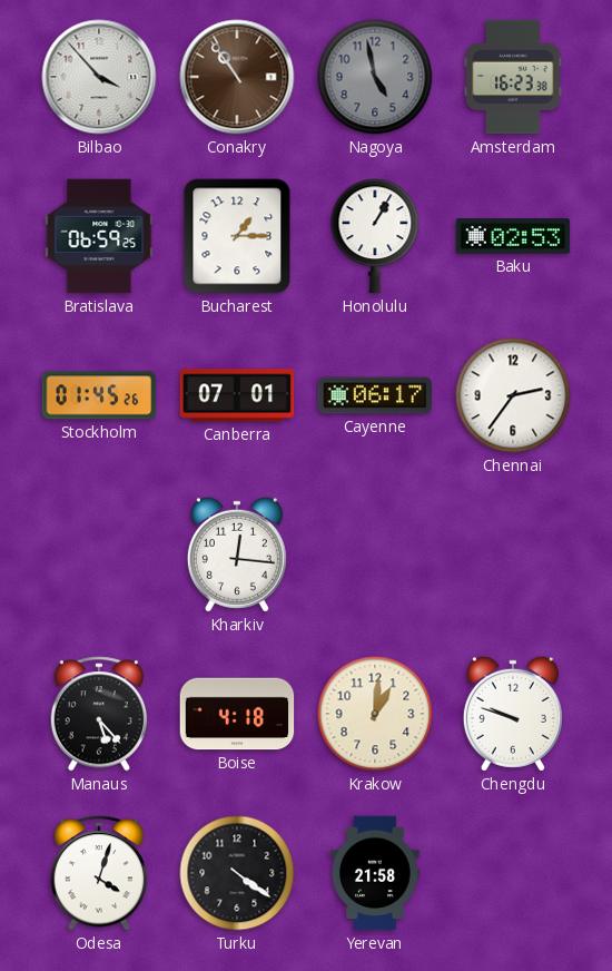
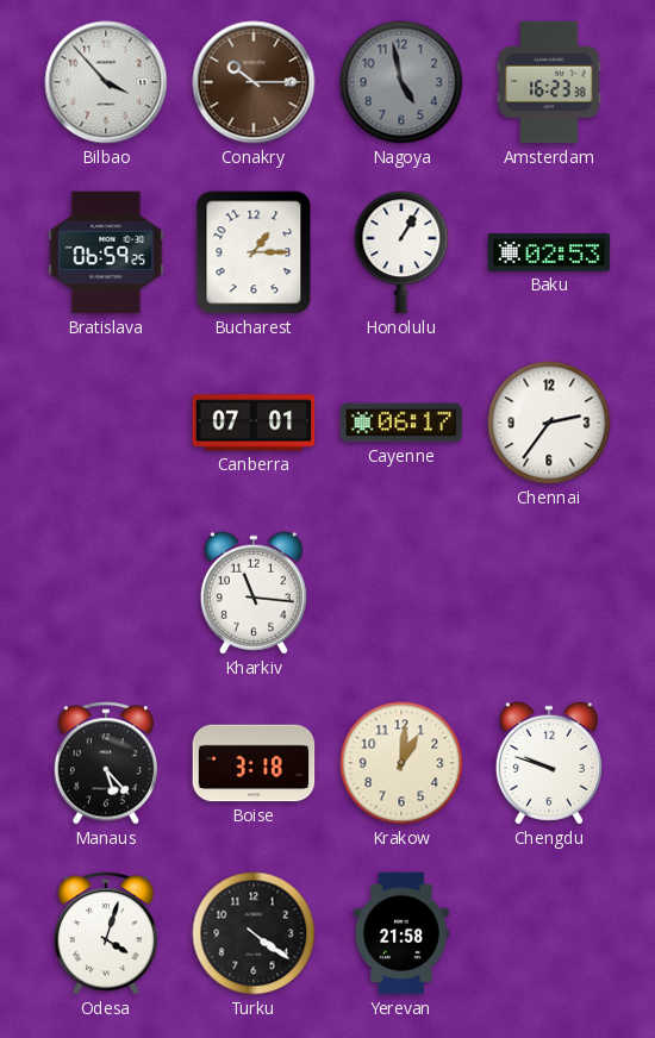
Conakry: 10:54 -> 10:15 (254, 82)
Stockholm: 01:45 -> none (99, 395)
Kharkiv: 12:16 -> 11:16 (254, 593)
Boise: 4:18 -> 3:18 (254, 763)
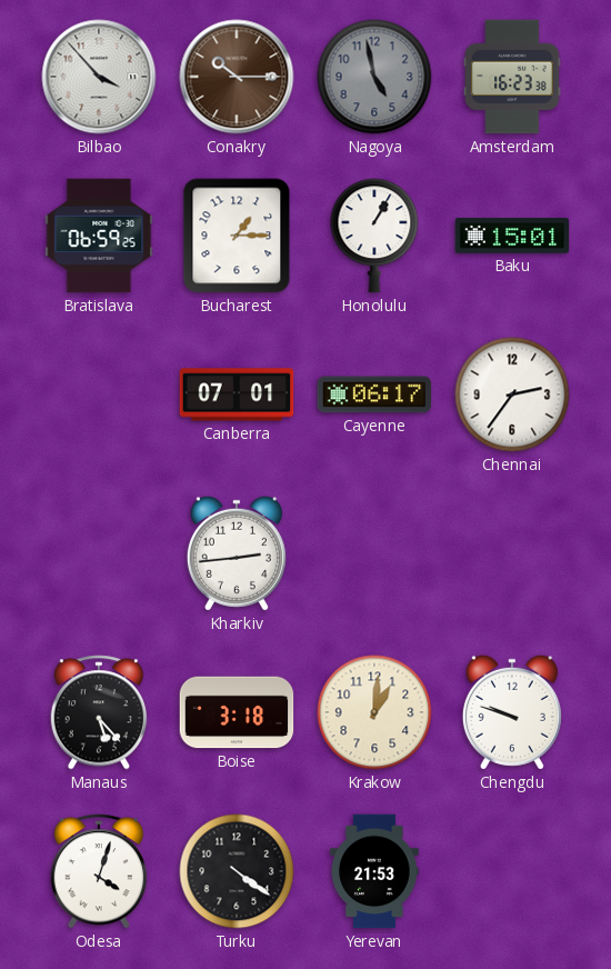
Baku: 02:53 -> 15:01 (512, 236)
Kharkiv: 11:16 -> 2:44 (237, 553)
Yerevan: 21:58 -> 21:53 (374, 871)
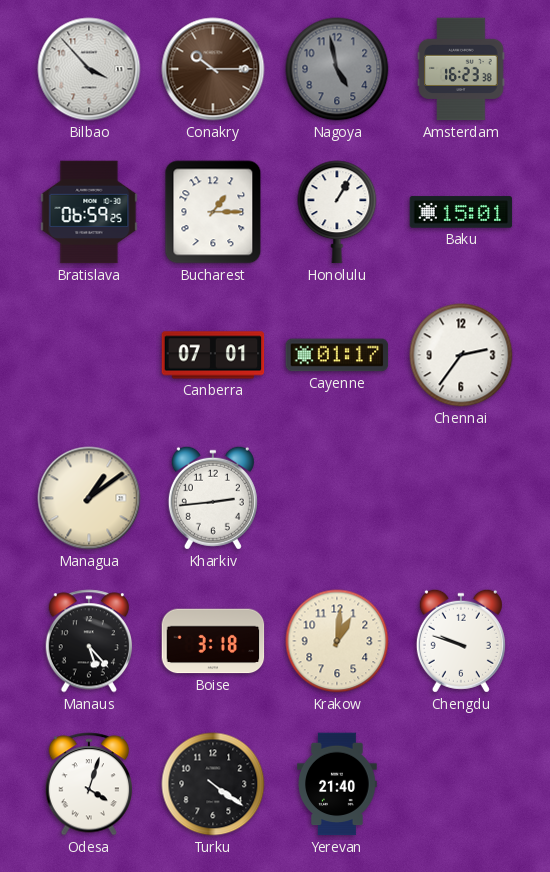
Cayenne: 06:17 -> 01:17 (337, 355)
Managua: none -> 1:09 (89, 498)
Yerevan: 21:53 -> 21:40 (337, 784)
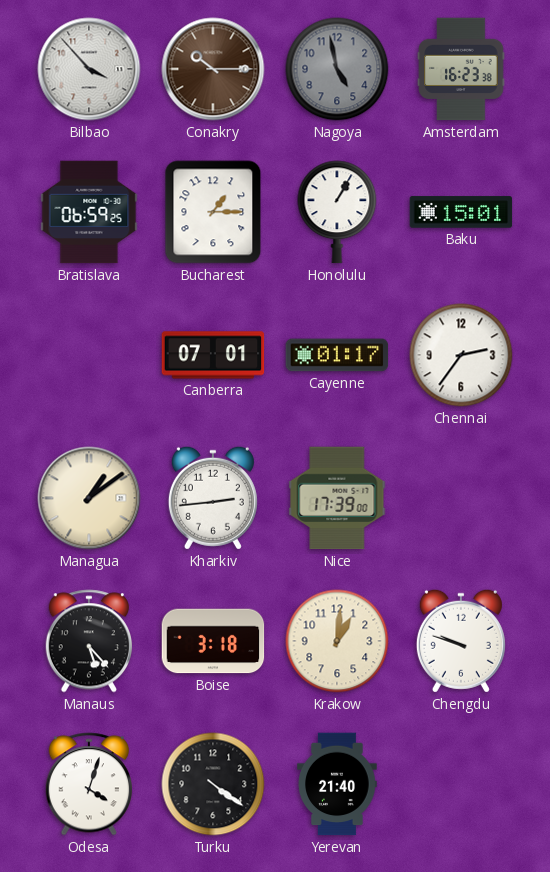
Nice: none -> 17:39 (337, 498)
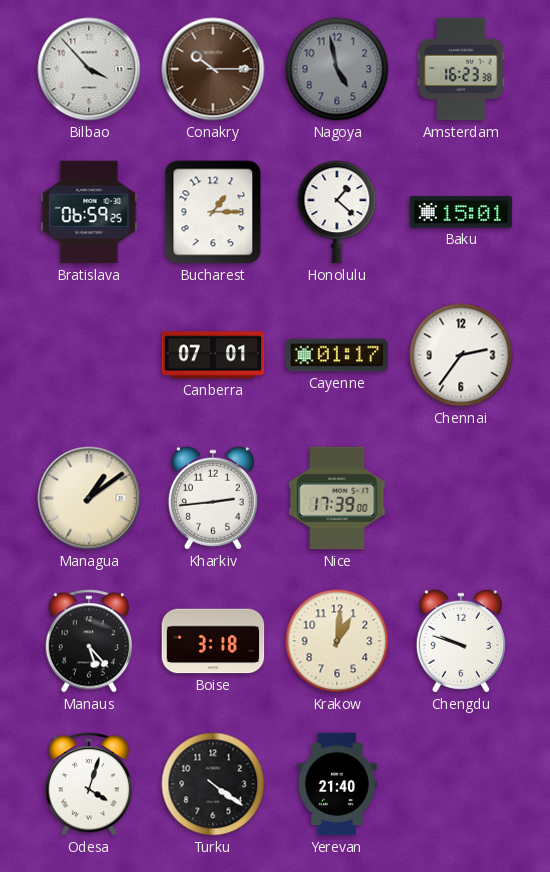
Honolulu: 1:05 -> 1:22 (337, 212)
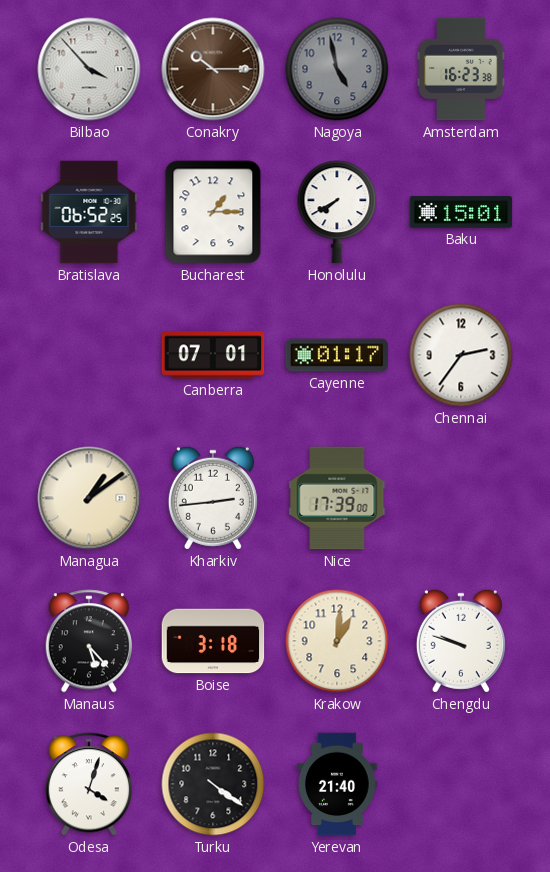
Bratislava: 06:59 -> 06:52 (89, 212)
Honolulu: 1:22 -> 7:40 (337, 212)
